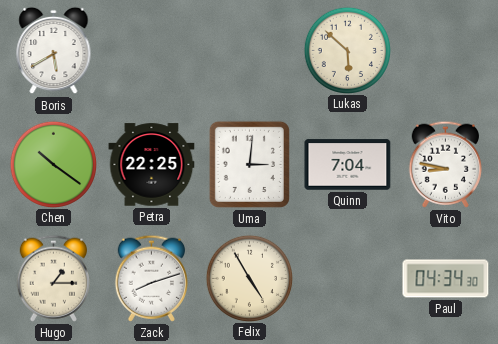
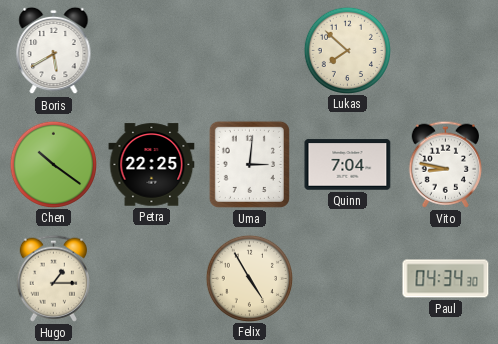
Lukas: 5:52 -> 7:52 (347, 50)
Zack: 8:12 -> none (151, 278)
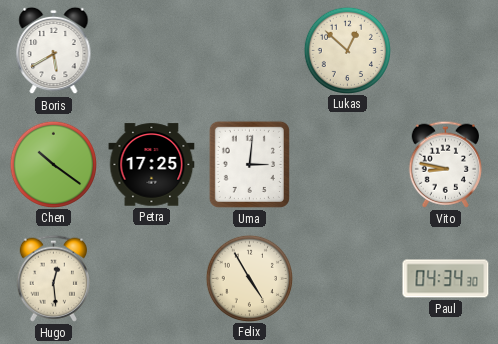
Lukas: 7:52 -> 12:52 (347, 50)
Petra: 22:25 -> 17:25 (152, 165)
Quinn: 7:04 -> none (348, 165)
Hugo: 1:15 -> 12:29 (53, 278)
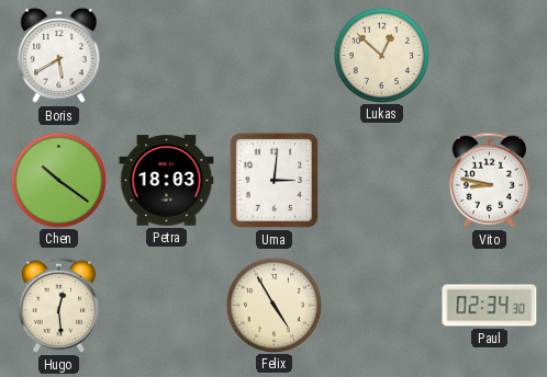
Petra: 17:25 -> 18:03 (167, 181)
Paul: 04:34 -> 02:34 (490, 306)
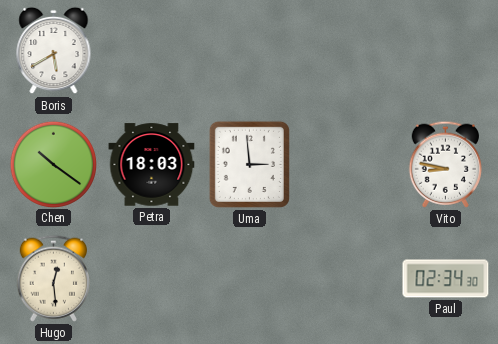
Lukas: 12:52 -> none (381, 55)
Uma: 3:01 -> 2:59 (249, 164)
Felix: 4:55 -> none (273, 305)
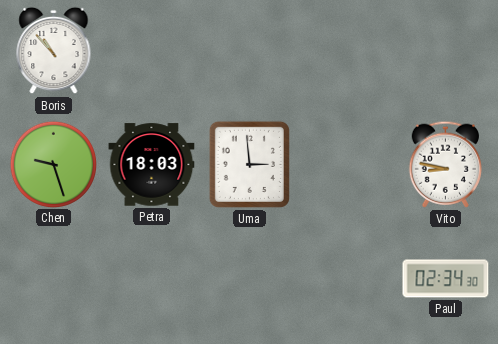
Boris: 5:40 -> 10:53 (54, 51)
Chen: 10:21 -> 9:27 (53, 164)
Hugo: 12:29 -> none (53, 278)
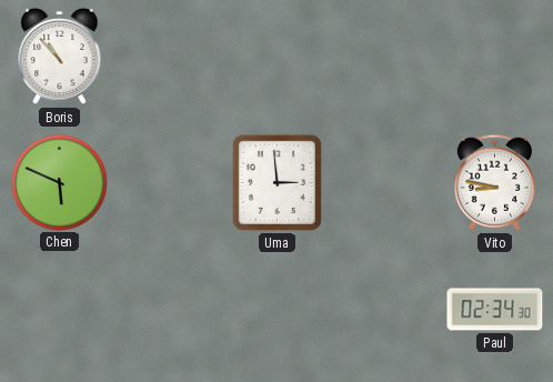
Chen: 9:27 -> 5:49 (59, 182)
Petra: 18:03 -> none (152, 165)
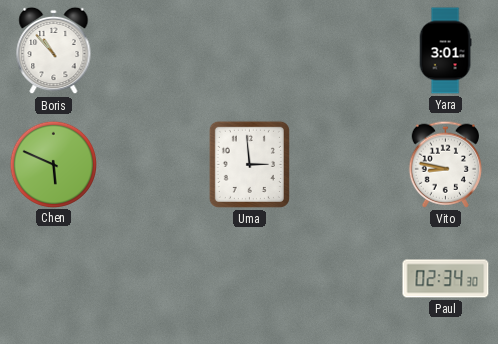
Yara: none -> 3:01 (445, 51)
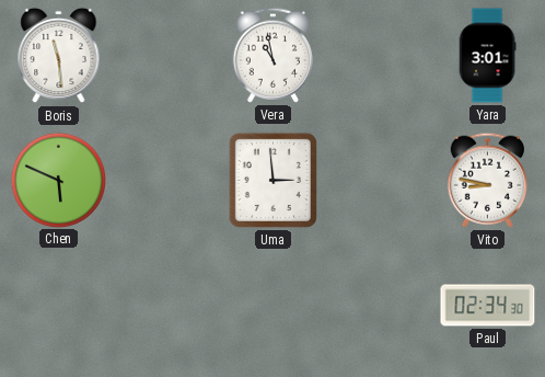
Boris: 10:53 -> 11:29 (59, 56)
Vera: none -> 10:58 (272, 55)
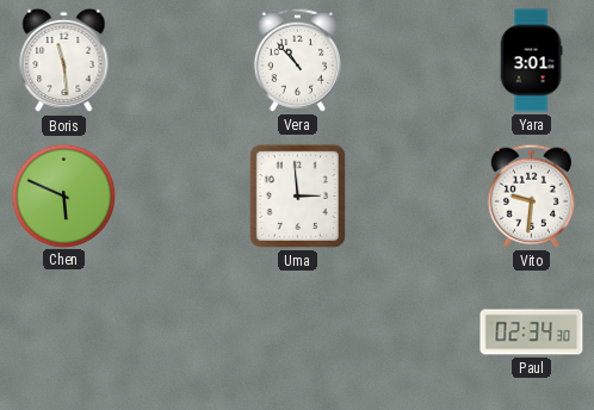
Vera: 10:58 -> 10:53 (297, 60)
Vito: 8:47 -> 9:31 (531, 195)
